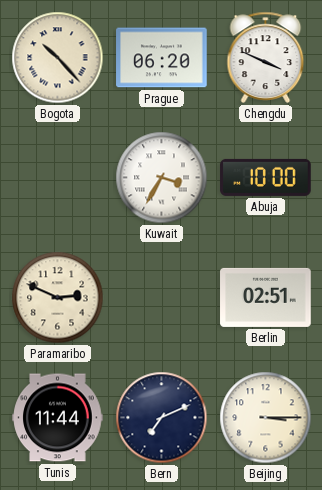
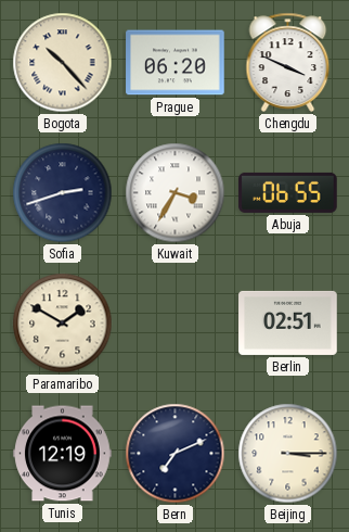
Sofia: none -> 2:42 (63, 193)
Abuja: 10:00 -> 06:55 (288, 192)
Paramaribo: 2:49 -> 1:50 (63, 324)
Tunis: 11:44 -> 12:19 (63, 454)
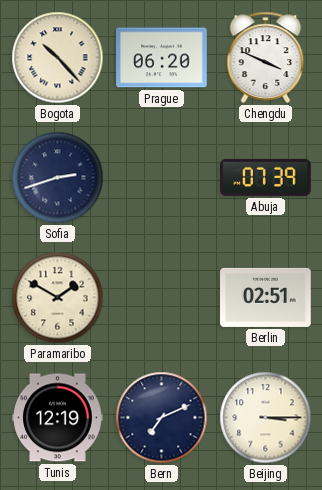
Kuwait: 3:35 -> none (176, 193)
Abuja: 06:55 -> 07:39 (266, 177)
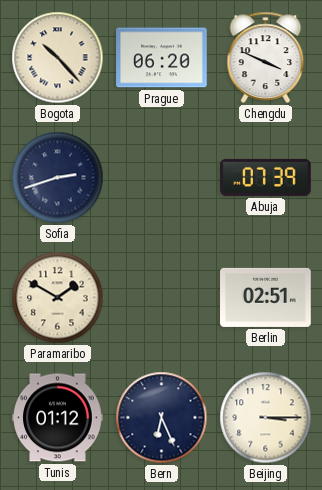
Tunis: 12:19 -> 01:12 (58, 418)
Bern: 7:11 -> 6:26 (162, 418)
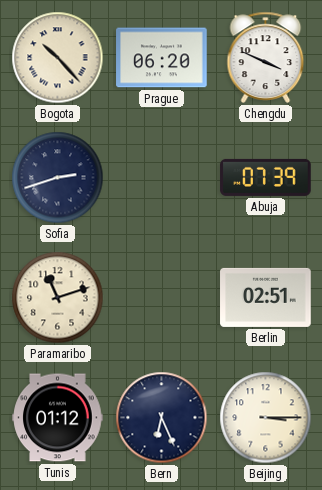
Paramaribo: 1:50 -> 11:12 (58, 298)
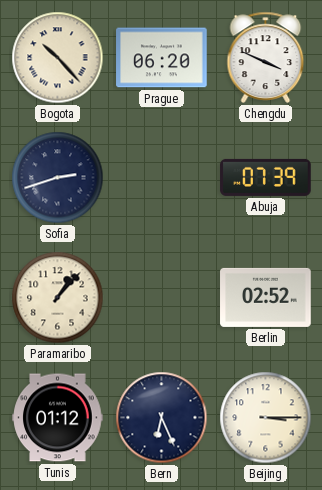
Paramaribo: 11:12 -> 1:07 (58, 298)
Berlin: 02:51 -> 02:52 (266, 297)
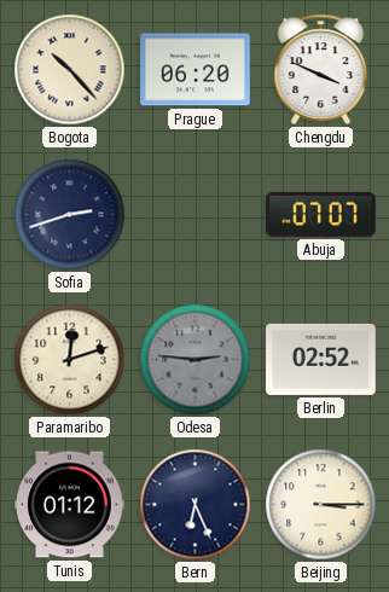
Abuja: 07:39 -> 07:07 (321, 214)
Paramaribo: 1:07 -> 12:12 (70, 360)
Odesa: none -> 2:46 (196, 360)
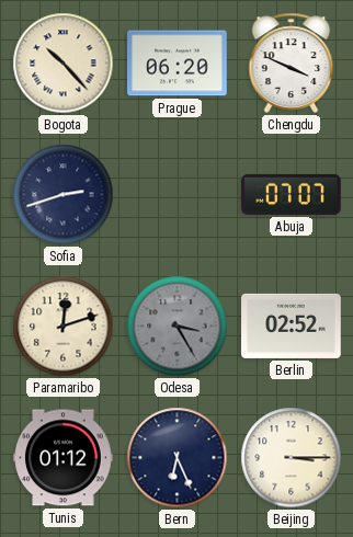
Odesa: 2:46 -> 3:25 (178, 327)
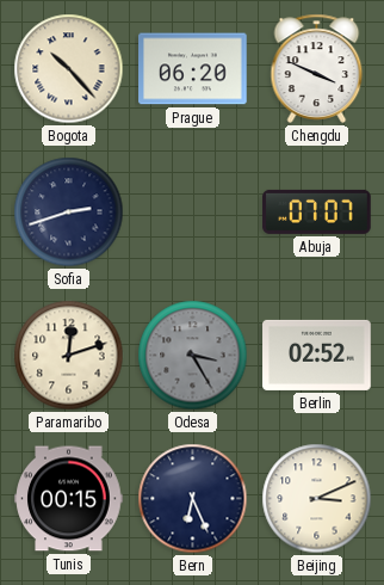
Tunis: 01:12 -> 00:15 (69, 499)
Beijing: 3:15 -> 3:11 (317, 499)
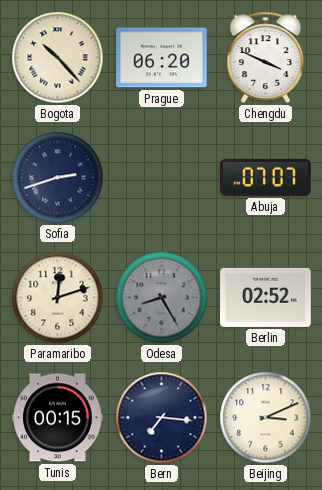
Odesa: 3:25 -> 8:25 (162, 298)
Bern: 6:26 -> 7:16 (162, 418)
